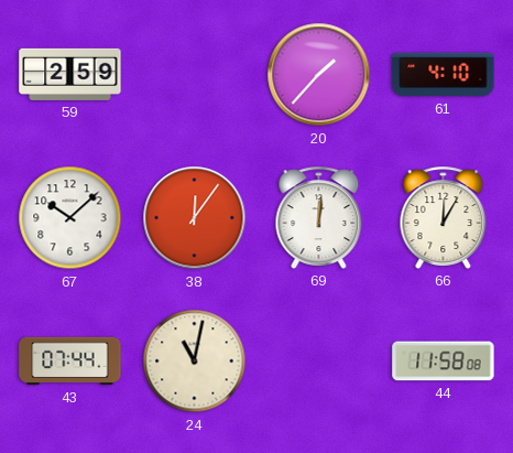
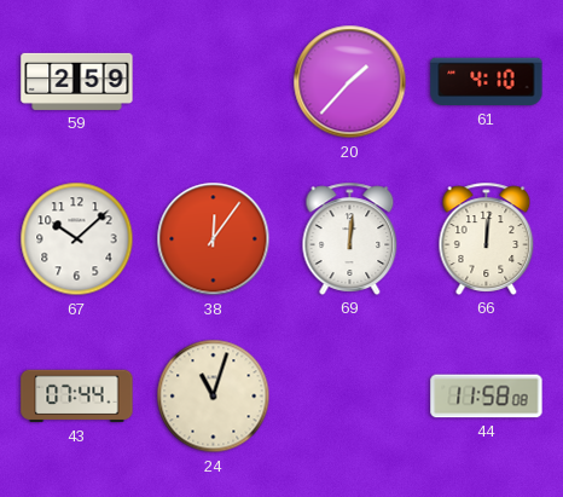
66: 12:05 -> 12:01 (487, 238)
24: 11:02 -> 11:03 (214, 397)
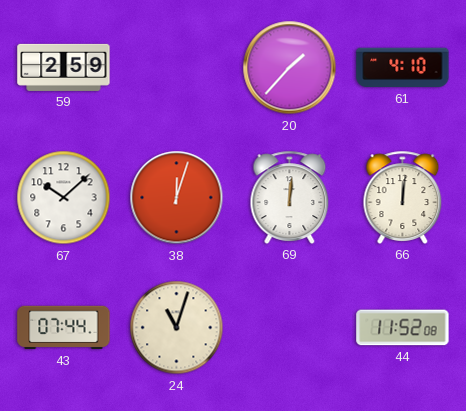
38: 12:06 -> 12:03 (177, 198)
44: 11:58 -> 11:52 (403, 328)
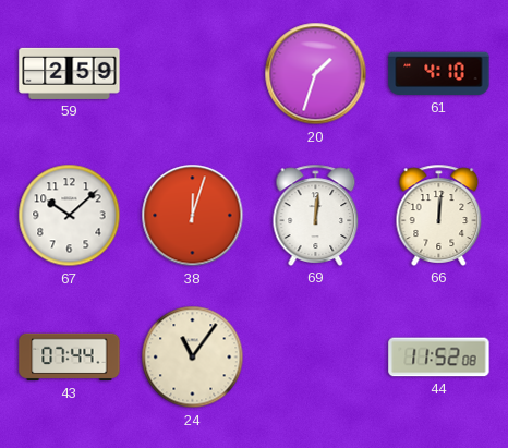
20: 1:37 -> 1:33 (316, 74)
24: 11:03 -> 11:06 (193, 358)
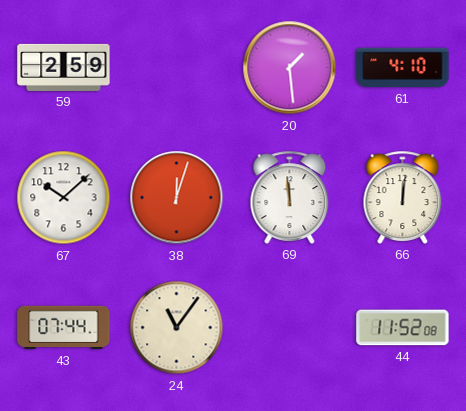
20: 1:33 -> 1:29 (290, 68)
69: 12:01 -> 11:59 (290, 197)
